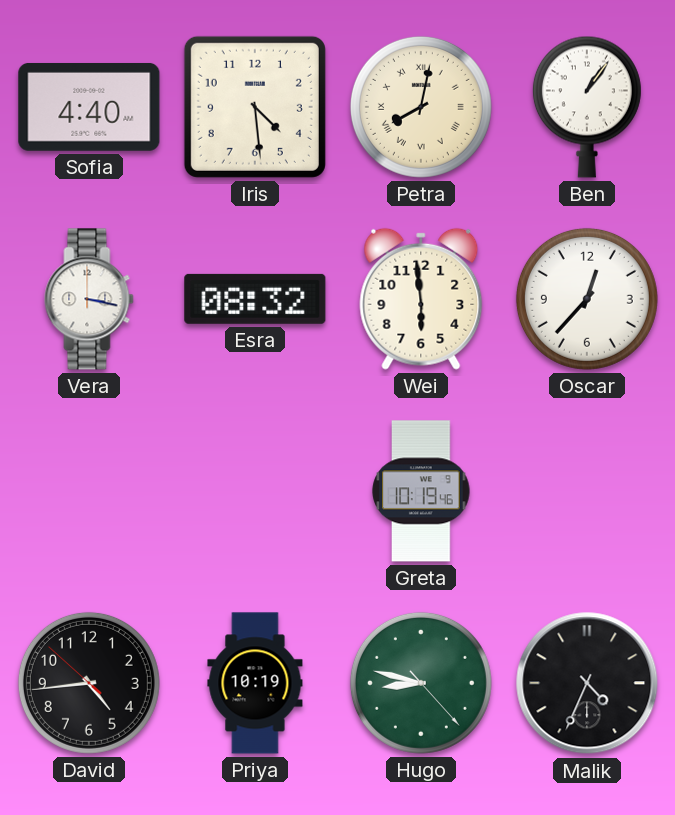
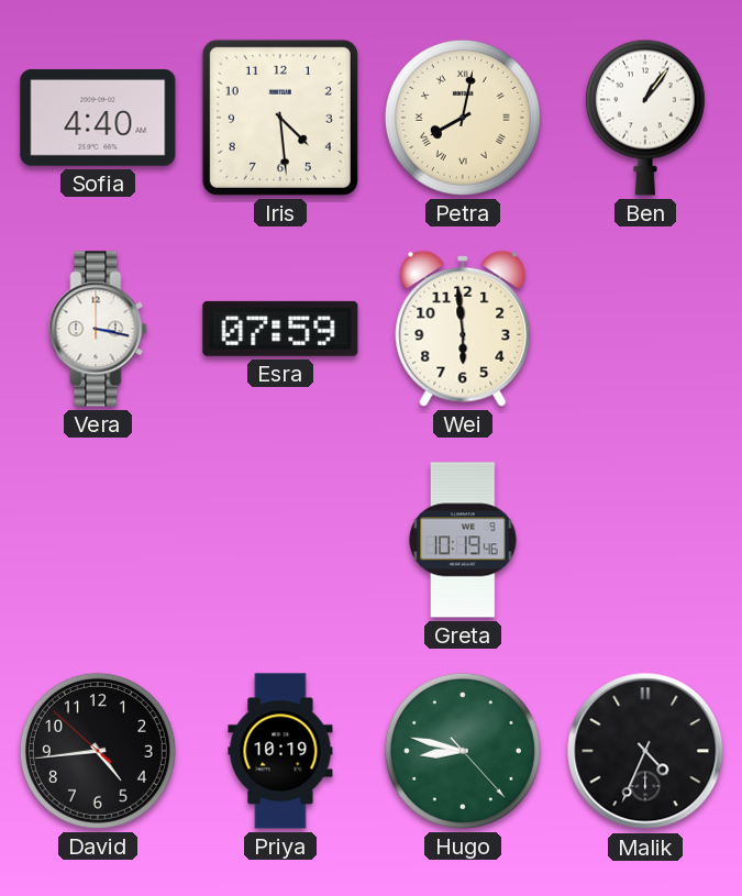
Esra: 08:32 -> 07:59 (280, 329)
Oscar: 12:37 -> none (587, 299)
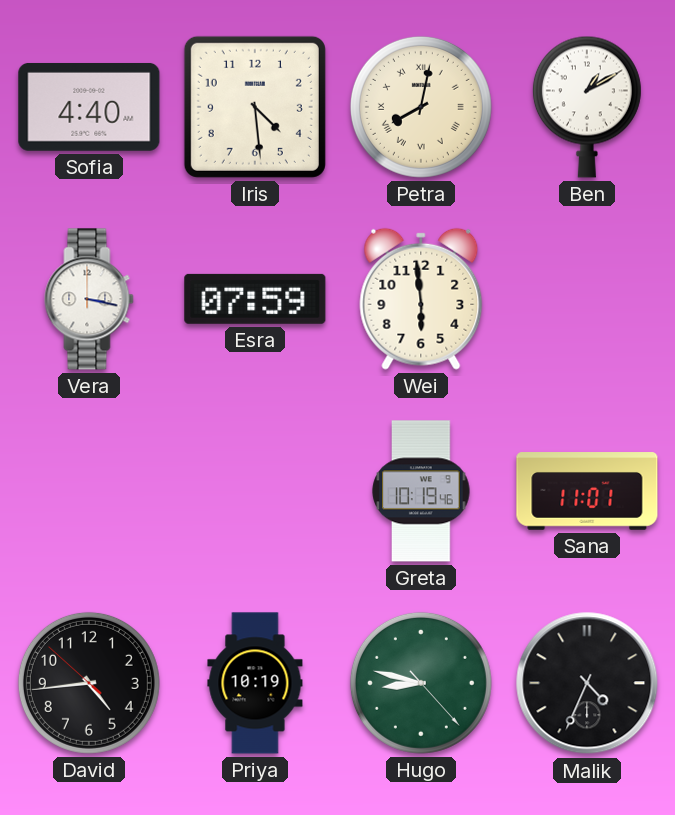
Ben: 1:06 -> 1:10 (587, 107)
Sana: none -> 11:01 (587, 491)
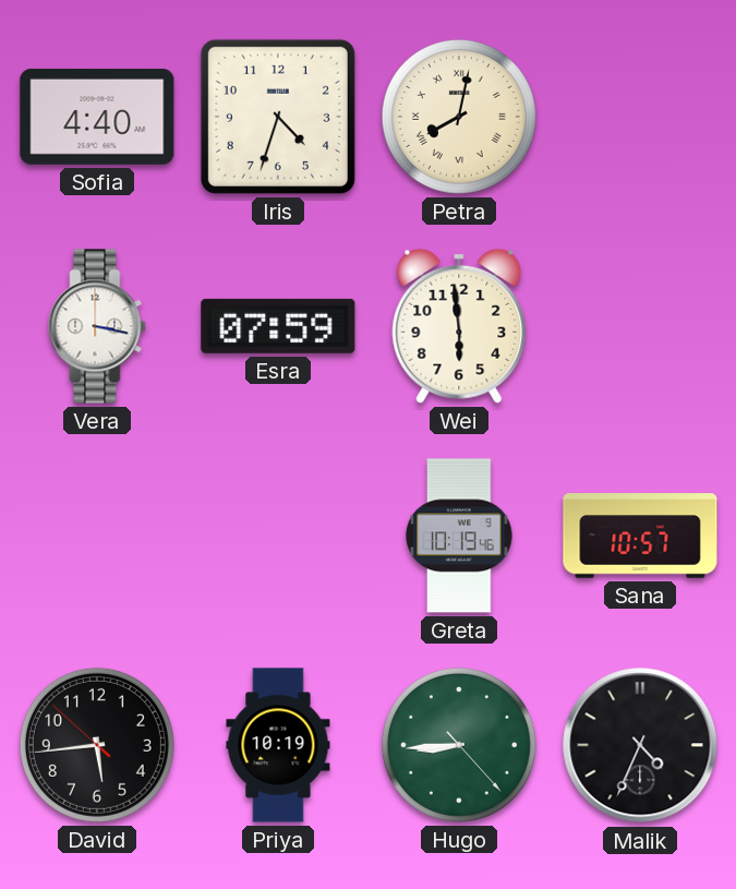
Iris: 4:29 -> 4:33 (278, 117)
Ben: 1:10 -> none (587, 107)
Sana: 11:01 -> 10:57 (640, 536)
David: 4:43 -> 5:43 (97, 745)
Hugo: 8:47 -> 8:44 (459, 745)
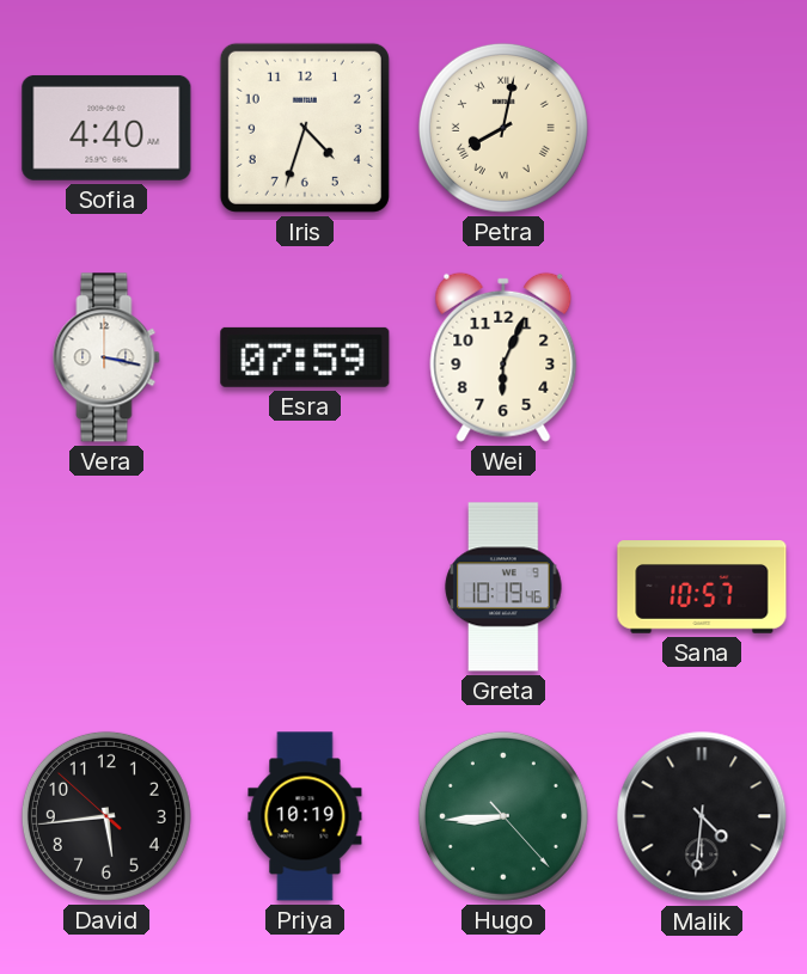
Wei: 5:59 -> 6:04 (503, 357)
Malik: 4:34 -> 4:31 (702, 816)
